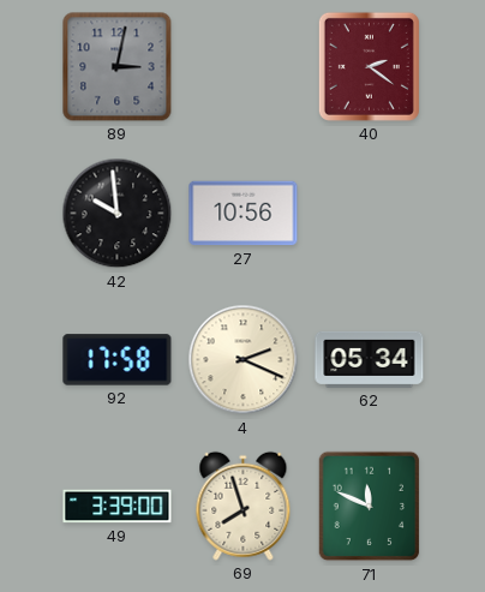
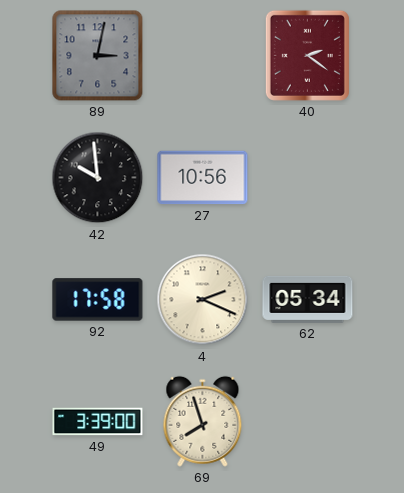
71: 11:49 -> none (370, 507)
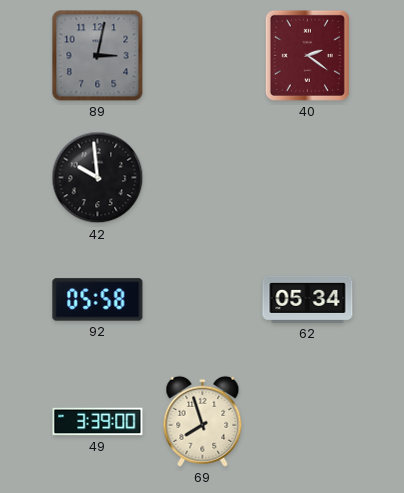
27: 10:56 -> none (203, 178)
92: 17:58 -> 05:58 (98, 300)
4: 2:19 -> none (203, 300)
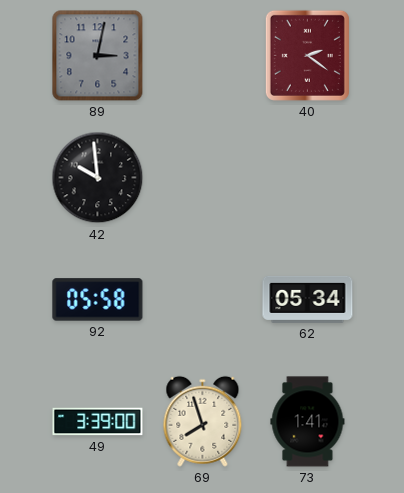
73: none -> 1:41 (308, 422)
